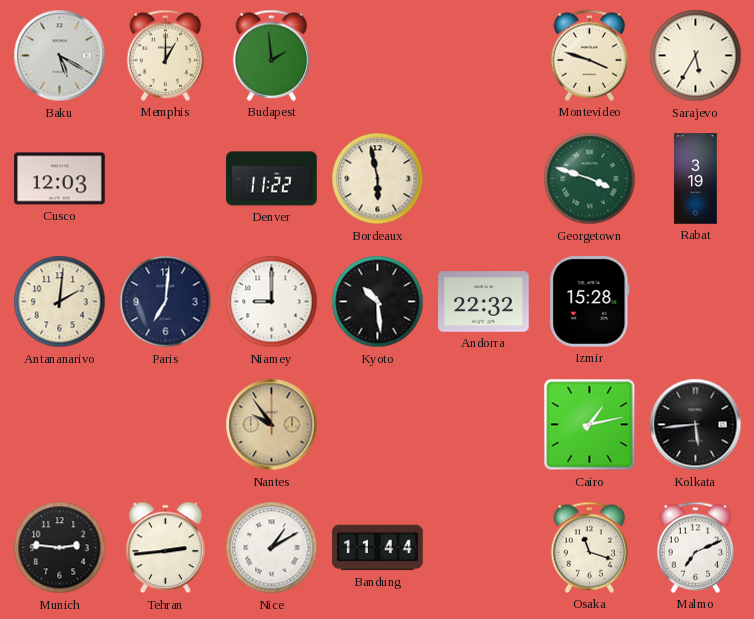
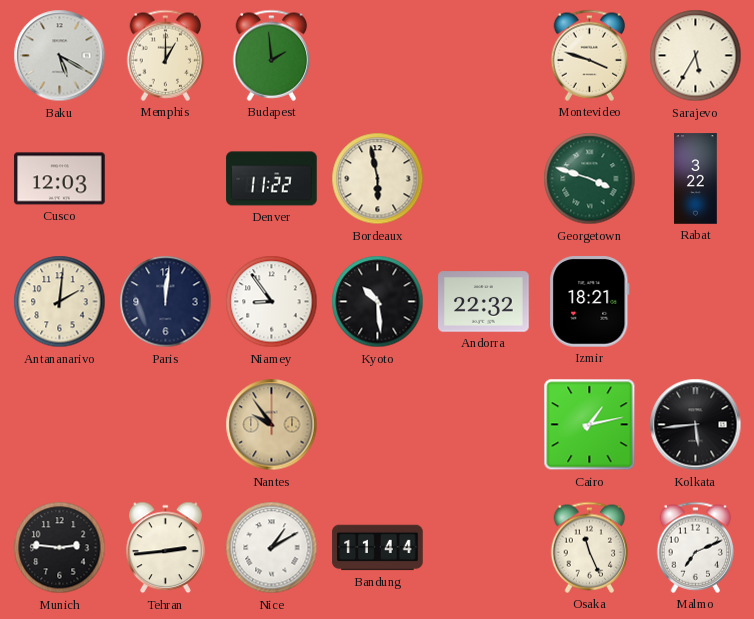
Rabat: 3:19 -> 3:22 (696, 179)
Paris: 7:01 -> 12:01 (166, 302)
Niamey: 9:00 -> 8:54 (272, 302)
Izmir: 15:28 -> 18:21 (590, 302)
Osaka: 11:18 -> 11:26 (590, 547)
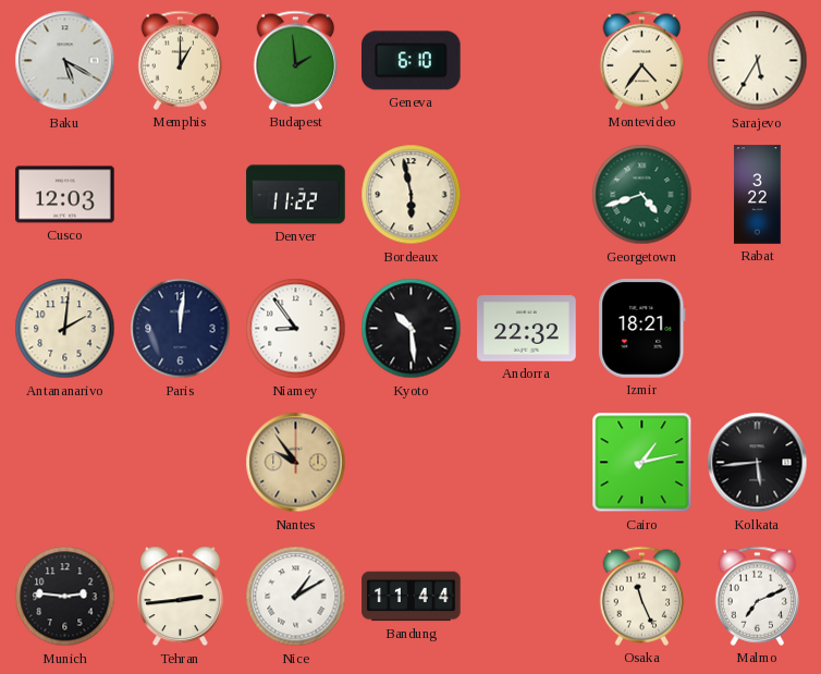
Geneva: none -> 6:10 (412, 61)
Montevideo: 3:48 -> 4:36 (642, 60)
Georgetown: 3:48 -> 4:42 (642, 195)
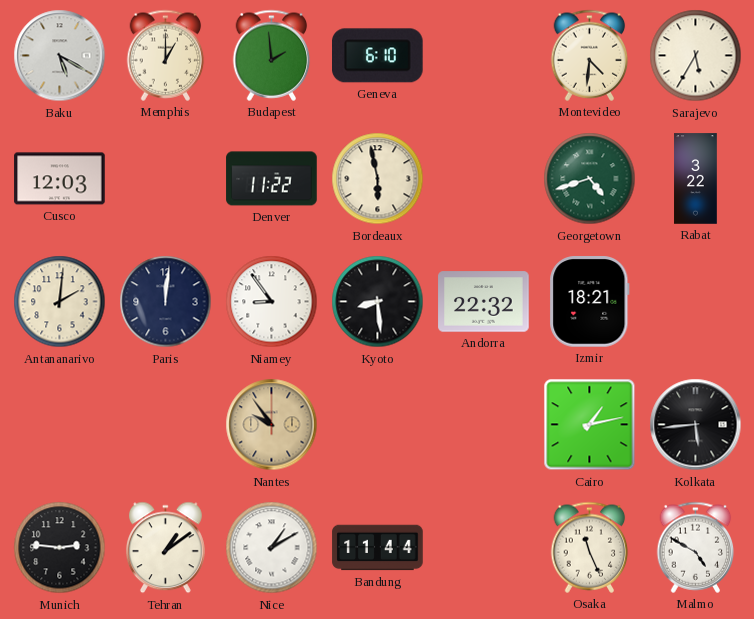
Montevideo: 4:36 -> 4:31 (590, 55)
Kyoto: 10:29 -> 8:29 (378, 302)
Tehran: 2:44 -> 1:09 (165, 548)
Malmo: 7:11 -> 4:50 (696, 547)
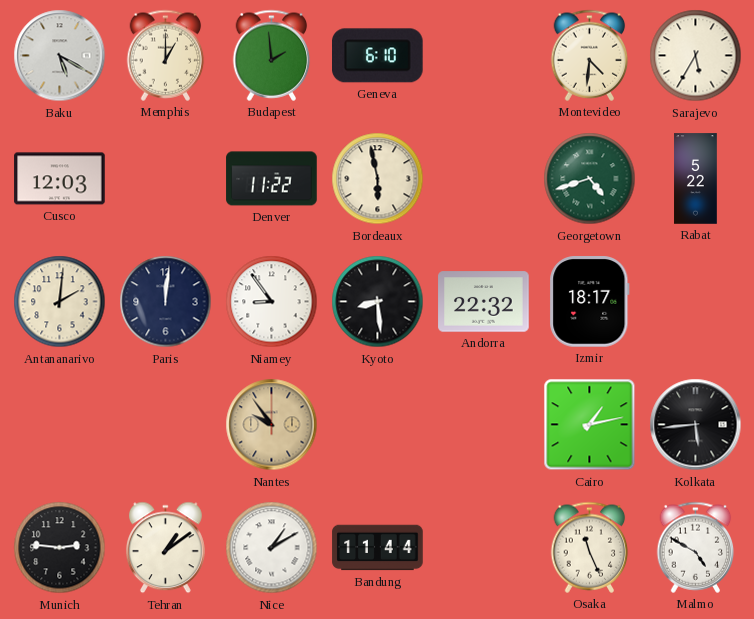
Rabat: 3:22 -> 5:22 (696, 179)
Izmir: 18:21 -> 18:17 (590, 302)
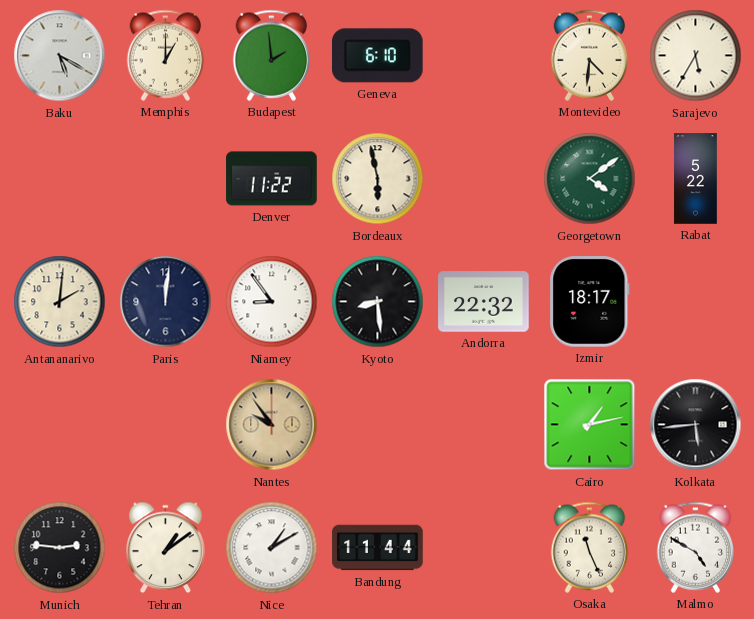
Cusco: 12:03 -> none (60, 179)
Georgetown: 4:42 -> 4:09 (590, 179)
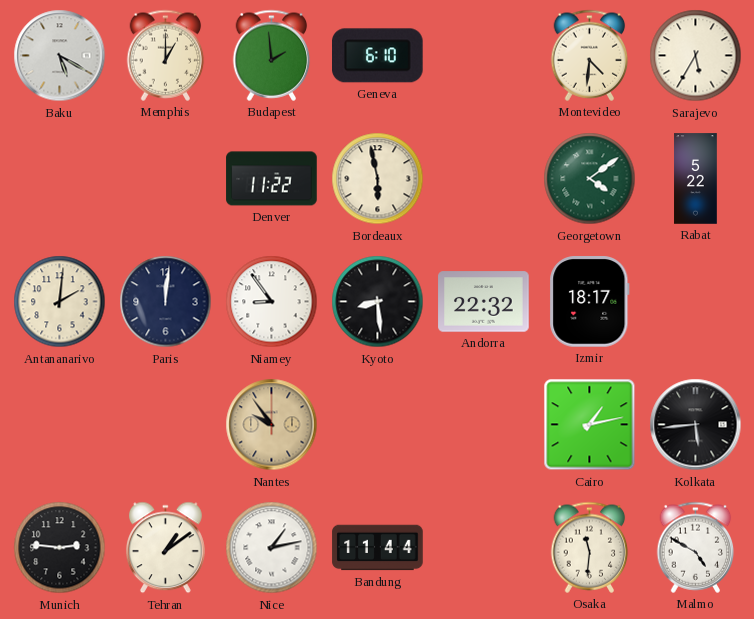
Nice: 1:10 -> 1:13 (272, 548)
Osaka: 11:26 -> 11:31 (590, 547)
